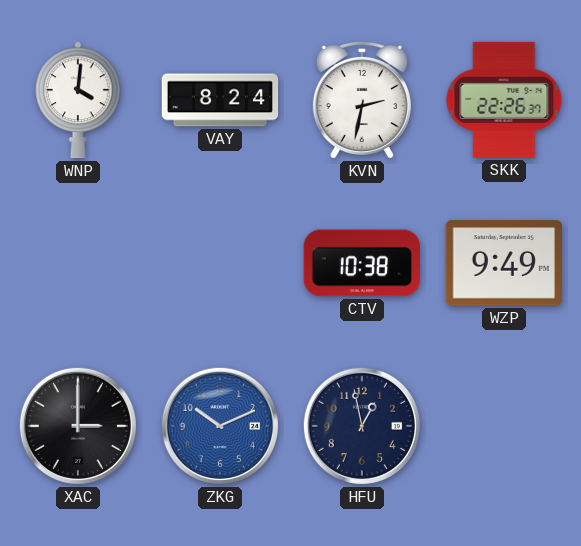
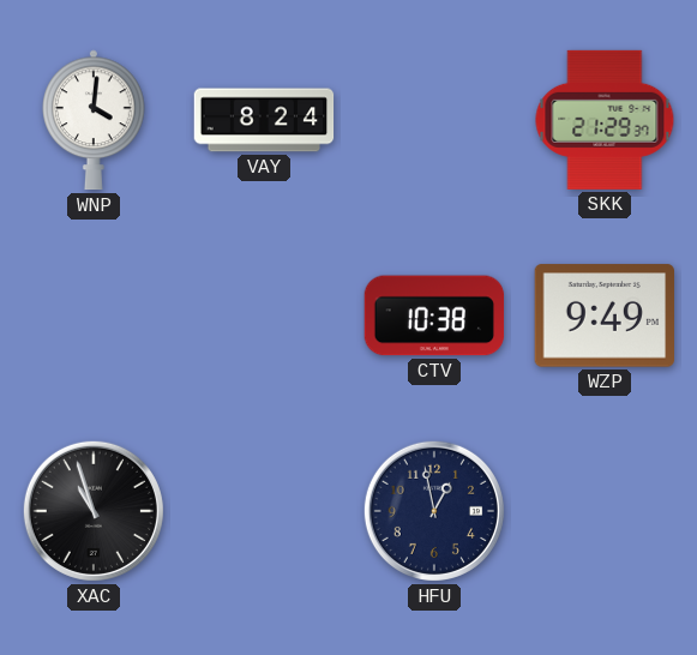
KVN: 2:32 -> none (362, 100)
SKK: 22:26 -> 21:29 (605, 120)
XAC: 3:00 -> 10:57 (94, 511)
ZKG: 10:11 -> none (220, 426)
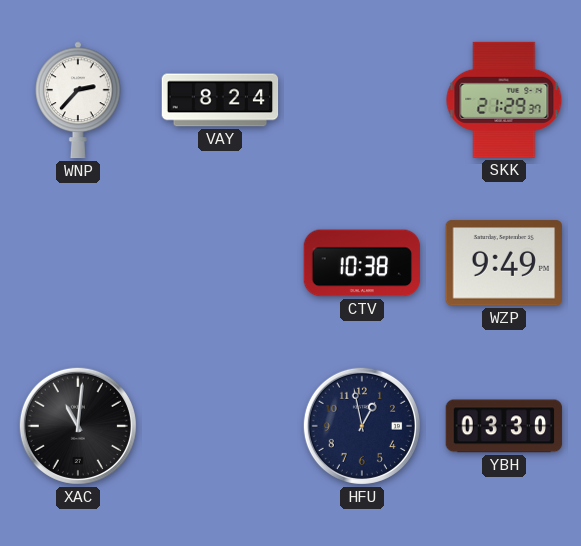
WNP: 4:01 -> 2:37 (79, 100)
XAC: 10:57 -> 11:01 (78, 426)
YBH: none -> 03:30 (504, 426)
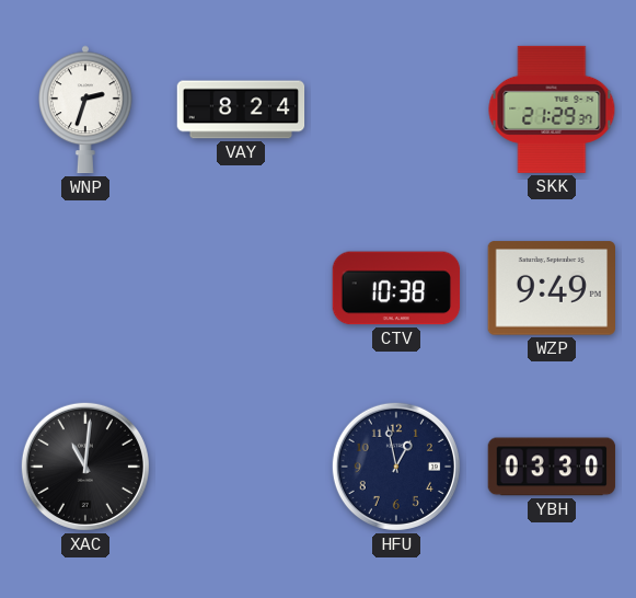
WNP: 2:37 -> 2:33 (86, 110)
